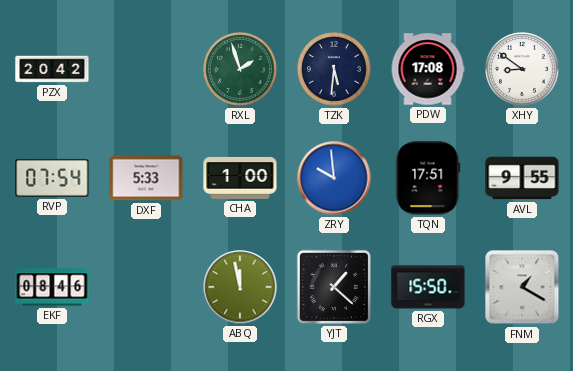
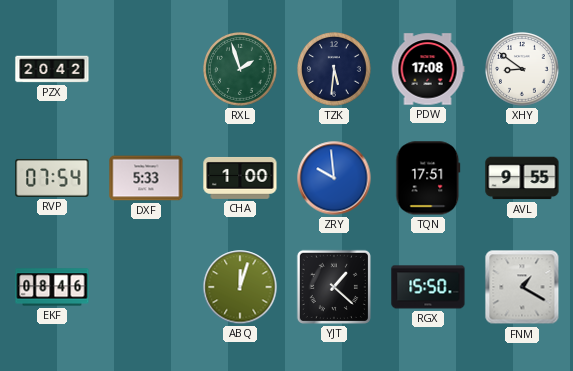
ABQ: 11:58 -> 12:03 (240, 287)
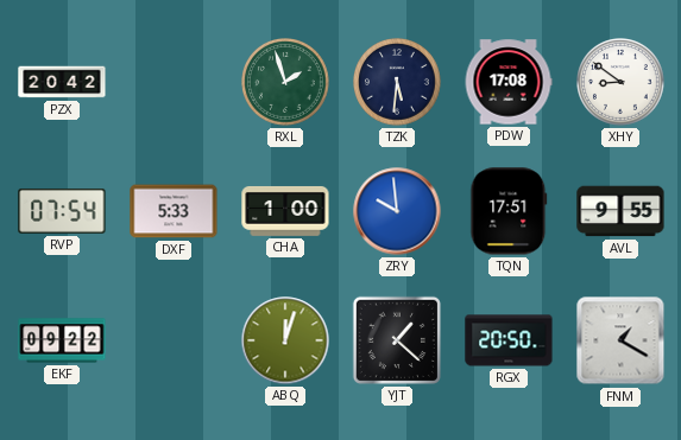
EKF: 08:46 -> 09:22 (62, 340)
RGX: 15:50 -> 20:50 (509, 340)
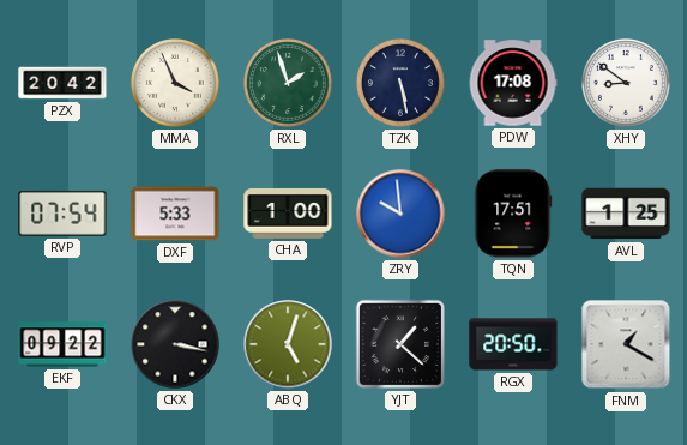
MMA: none -> 3:56 (176, 84)
TZK: 5:31 -> 5:28 (402, 84)
AVL: 9:55 -> 1:25 (626, 214)
CKX: none -> 3:17 (175, 344)
ABQ: 12:03 -> 5:03 (288, 344)
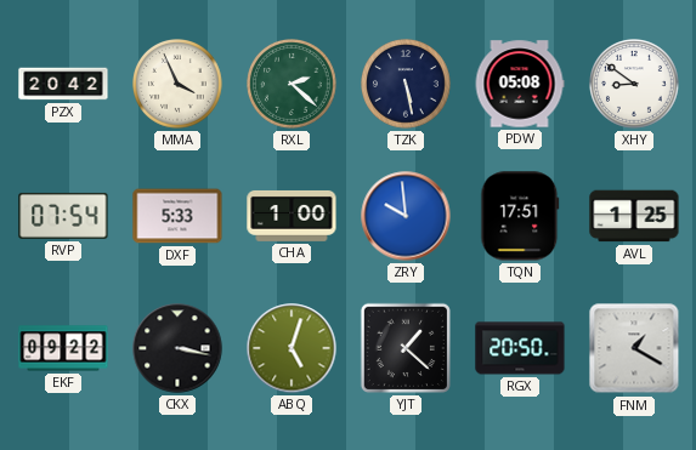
RXL: 1:57 -> 2:22 (293, 85)
PDW: 17:08 -> 05:08 (520, 84)
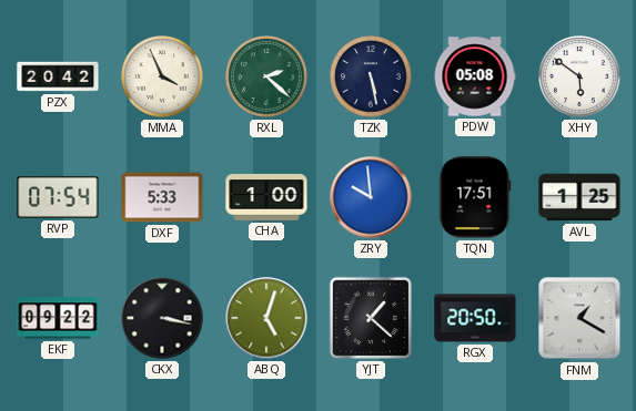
XHY: 8:51 -> 5:51 (581, 78)
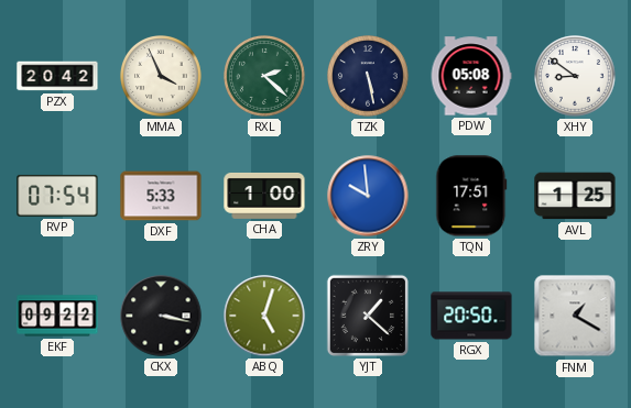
XHY: 5:51 -> 8:51 (576, 77)
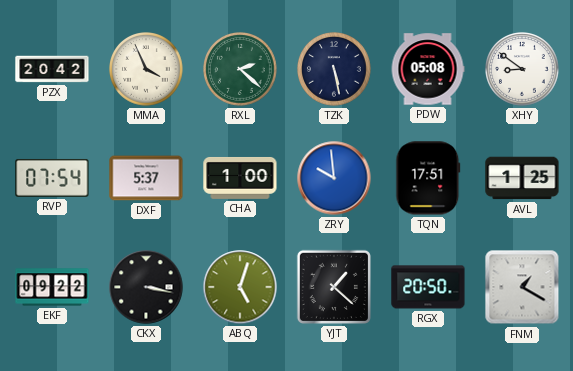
DXF: 5:33 -> 5:37 (146, 178)
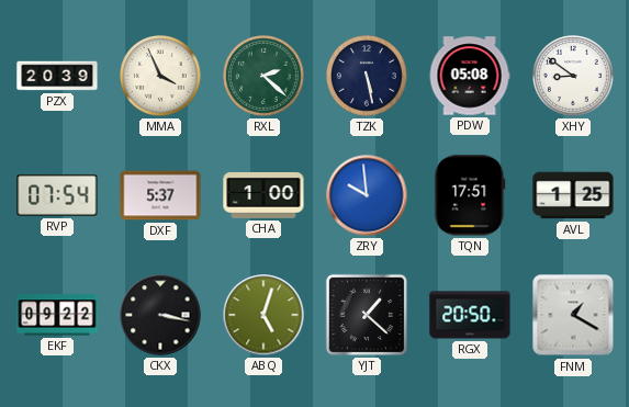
PZX: 20:42 -> 20:39 (57, 76)
